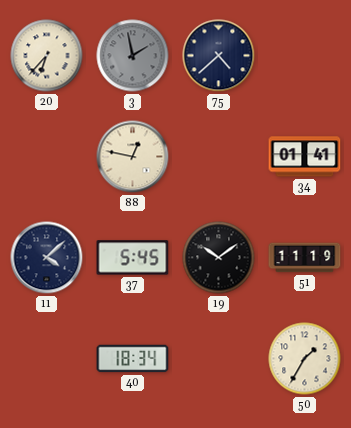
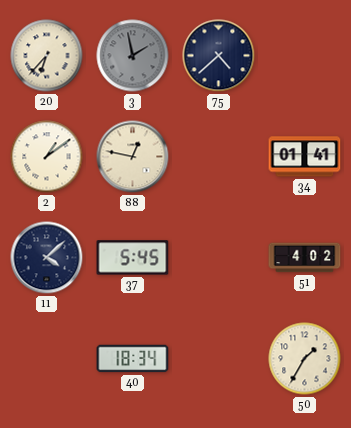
2: none -> 1:09 (47, 157)
19: 10:09 -> none (219, 258)
51: 11:19 -> 4:02 (305, 258)
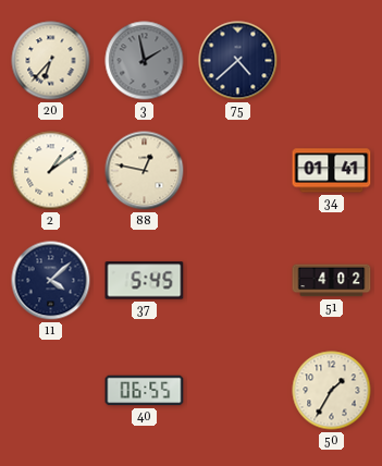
40: 18:34 -> 06:55 (145, 391)
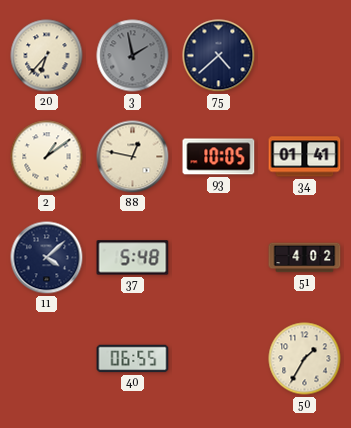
93: none -> 10:05 (219, 157)
37: 5:45 -> 5:48 (133, 258)
